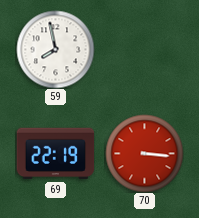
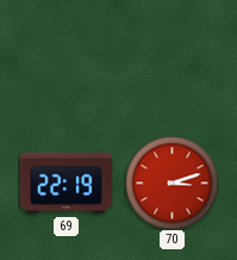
59: 7:58 -> none (55, 49)
70: 3:16 -> 3:12 (171, 182)
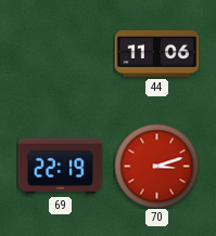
44: none -> 11:06 (156, 53)
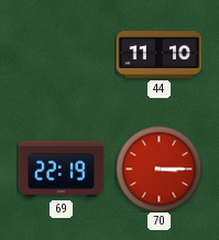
44: 11:06 -> 11:10 (158, 54)
70: 3:12 -> 3:15 (158, 168)
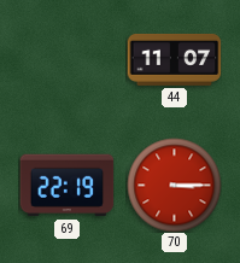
44: 11:10 -> 11:07 (174, 59)
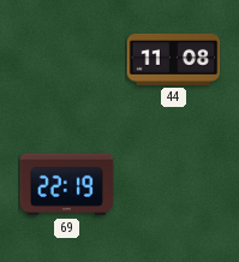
44: 11:07 -> 11:08 (173, 59)
70: 3:15 -> none (174, 185)
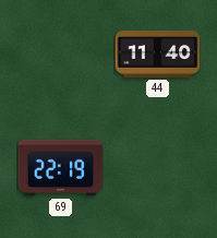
44: 11:08 -> 11:40 (157, 53)
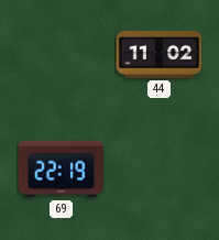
44: 11:40 -> 11:02 (158, 54)
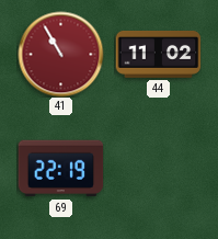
41: none -> 10:55 (60, 54)
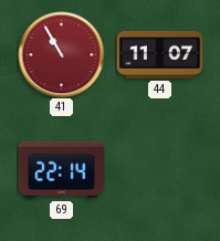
44: 11:02 -> 11:07 (159, 54)
69: 22:19 -> 22:14 (61, 170)
